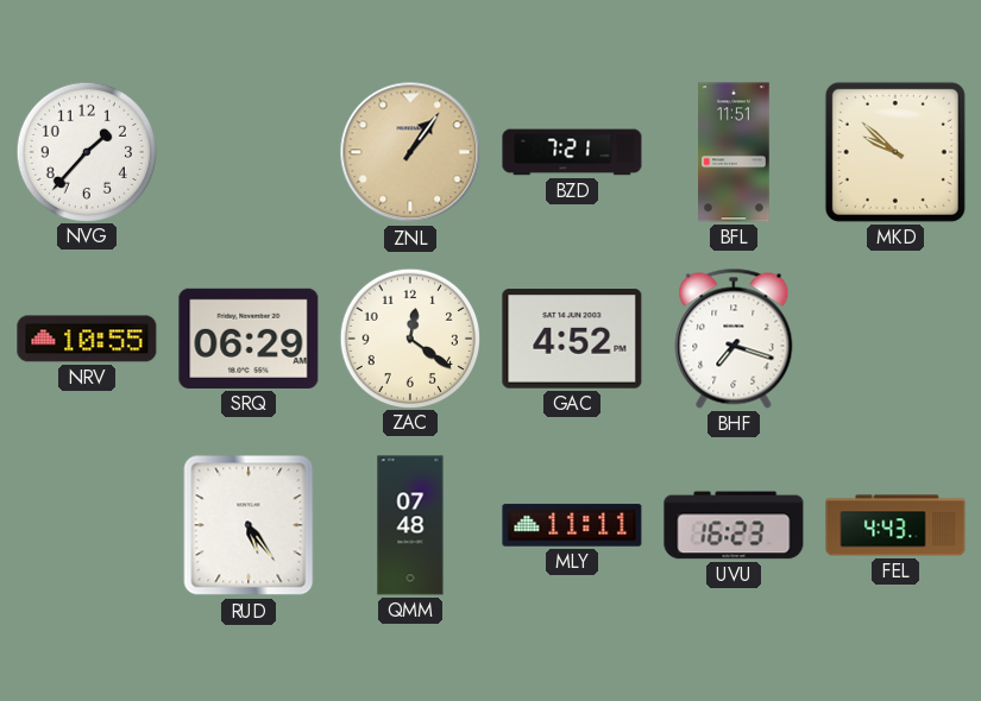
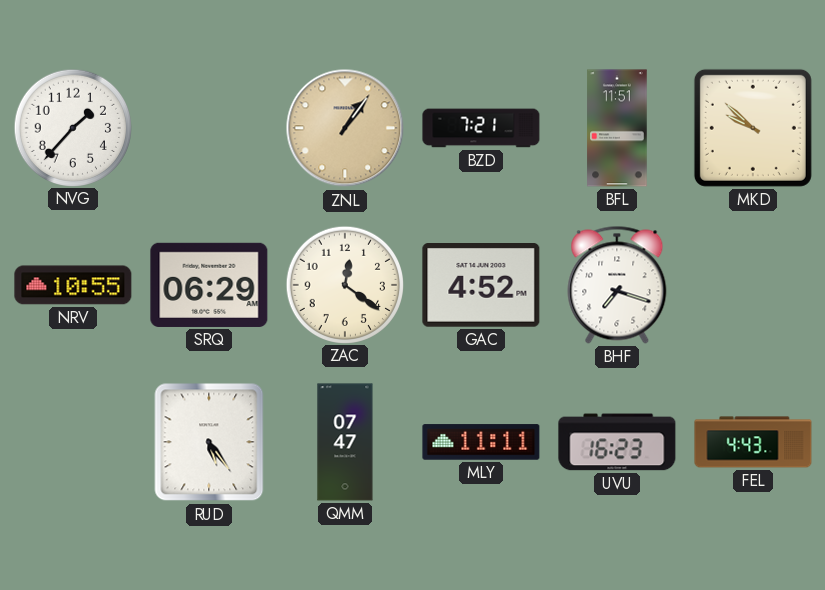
QMM: 07:48 -> 07:47 (345, 442)
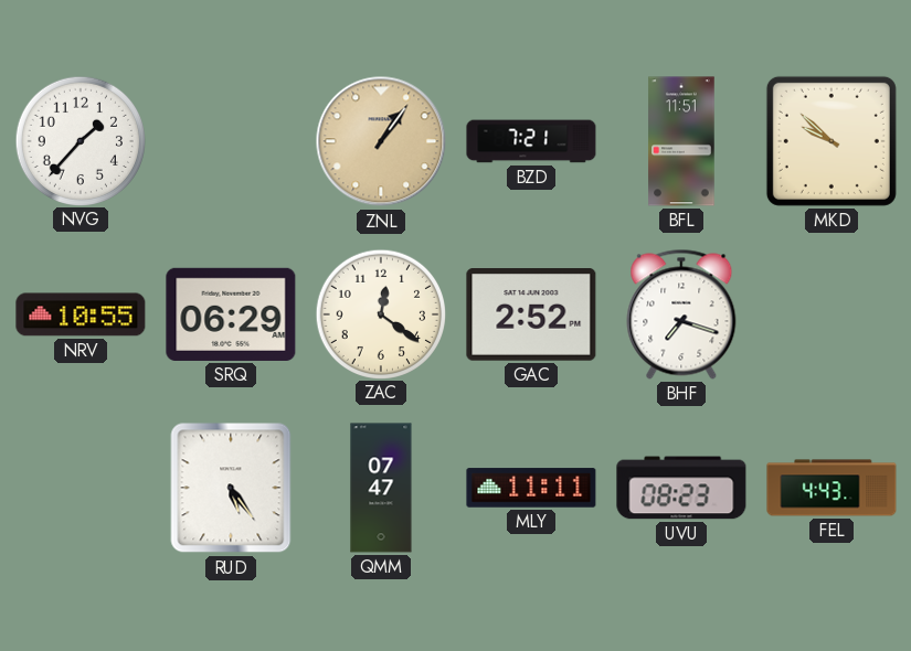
GAC: 4:52 -> 2:52 (531, 316)
UVU: 16:23 -> 08:23 (681, 488)
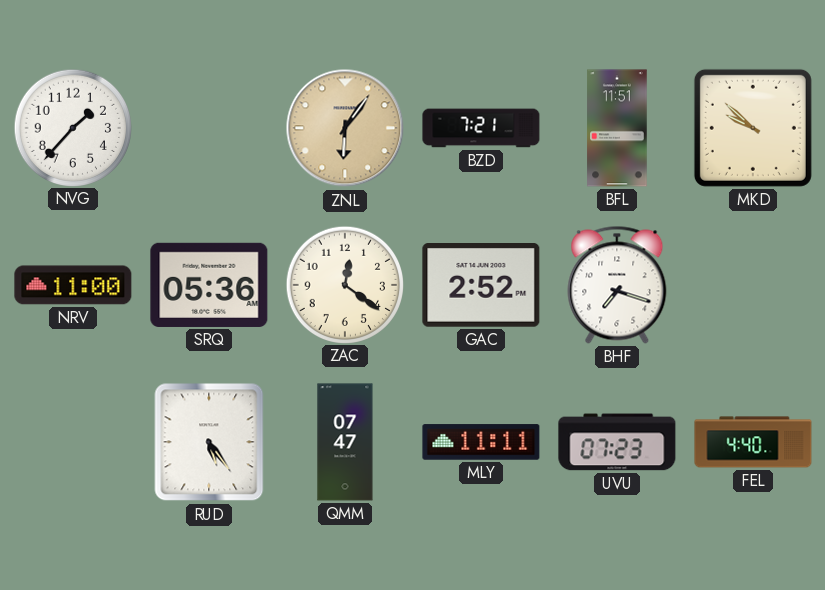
ZNL: 1:06 -> 6:06 (345, 128)
NRV: 10:55 -> 11:00 (73, 285)
SRQ: 06:29 -> 05:36 (209, 285)
UVU: 08:23 -> 07:23 (617, 442)
FEL: 4:43 -> 4:40 (753, 442)
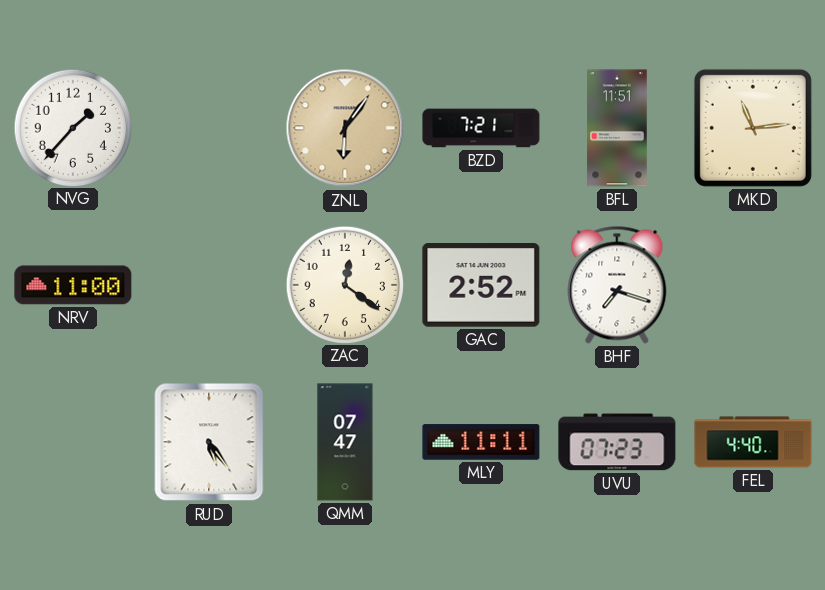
MKD: 9:52 -> 11:14 (753, 128)
SRQ: 05:36 -> none (209, 285)
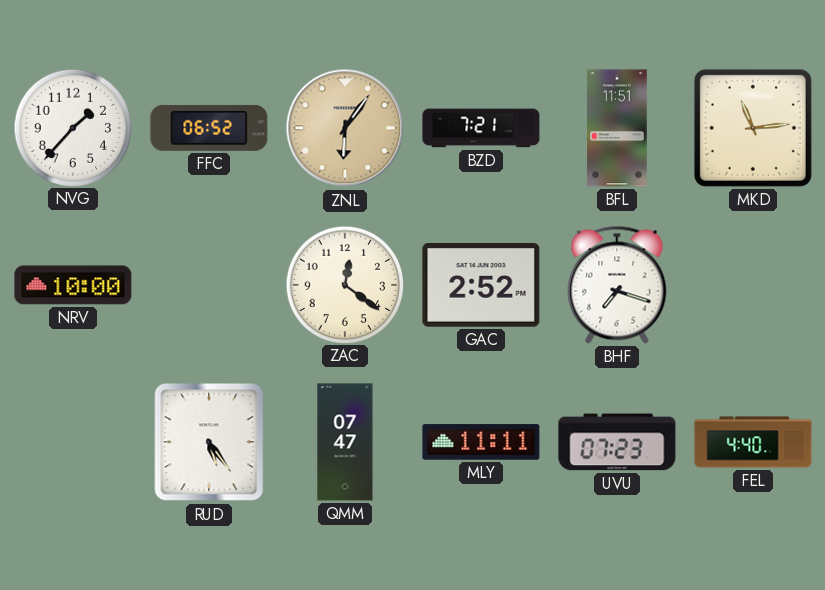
FFC: none -> 06:52 (209, 128)
NRV: 11:00 -> 10:00 (73, 285)
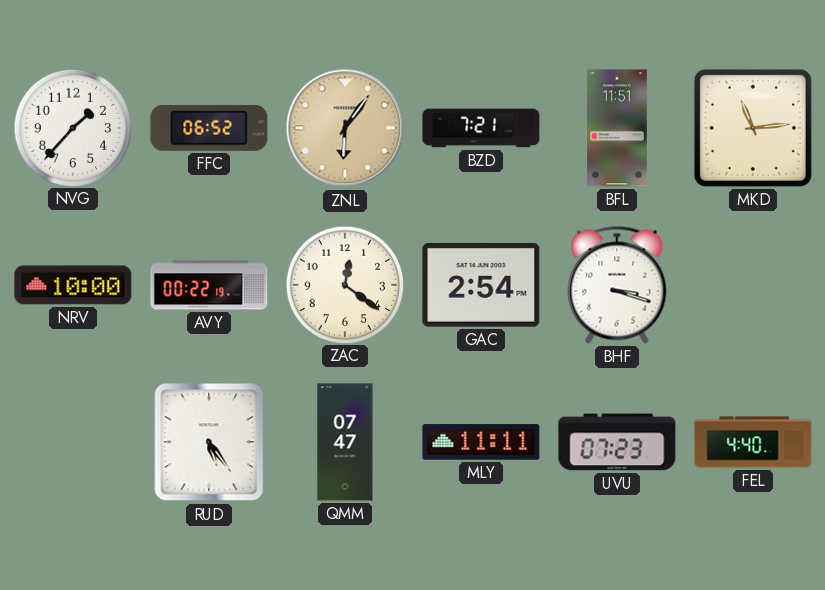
AVY: none -> 00:22 (209, 285)
GAC: 2:52 -> 2:54 (481, 286)
BHF: 7:18 -> 3:18 (617, 285)
